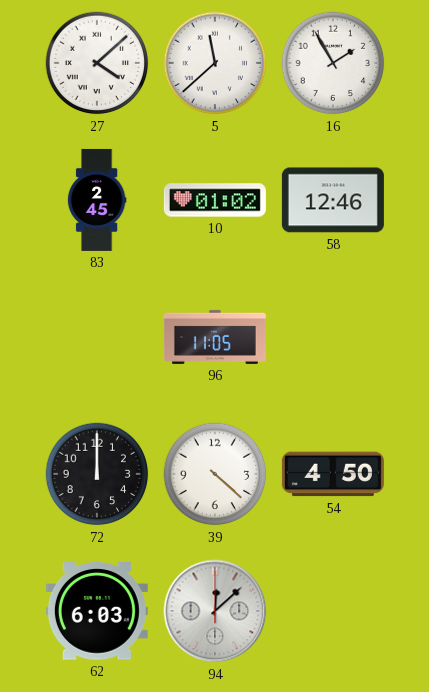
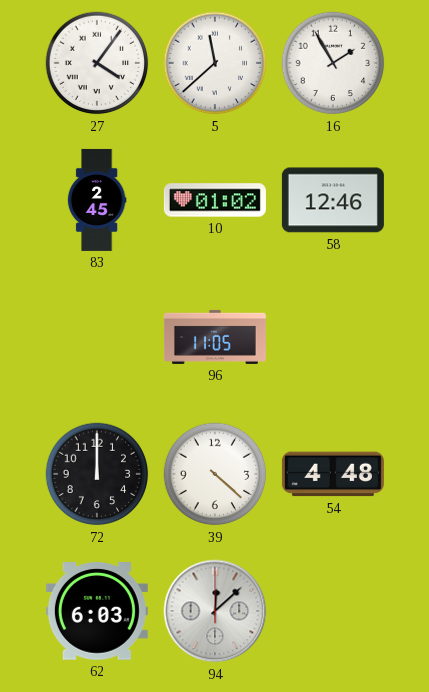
27: 4:08 -> 4:06 (97, 63)
54: 4:50 -> 4:48 (333, 474)
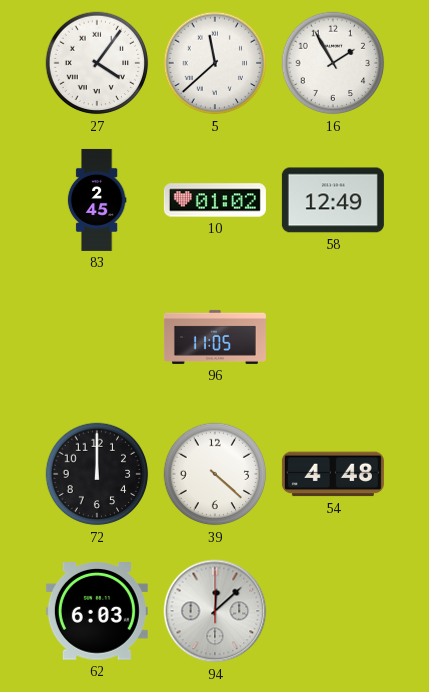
58: 12:46 -> 12:49 (333, 200)
